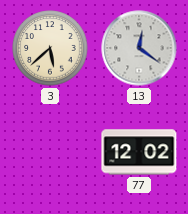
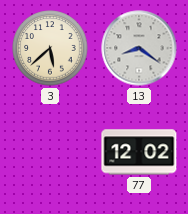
13: 12:21 -> 8:21 (139, 48)
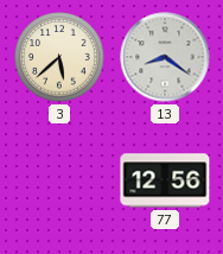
77: 12:02 -> 12:56 (165, 180)
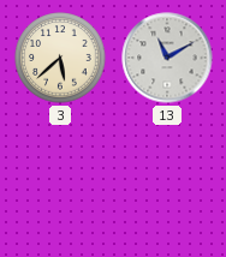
13: 8:21 -> 11:10 (167, 58)
77: 12:56 -> none (165, 180)
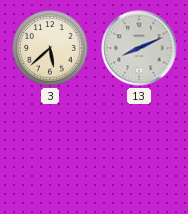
13: 11:10 -> 8:11 (139, 48)
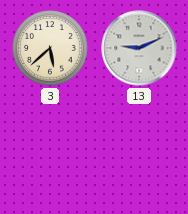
13: 8:11 -> 9:11 (139, 48)
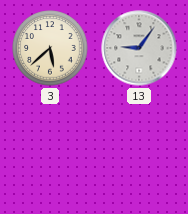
13: 9:11 -> 9:06 (139, 48)
